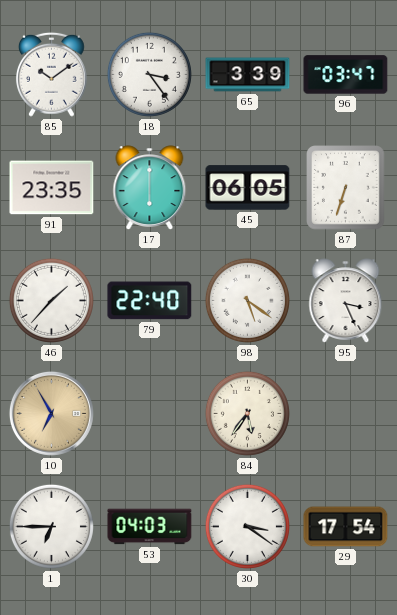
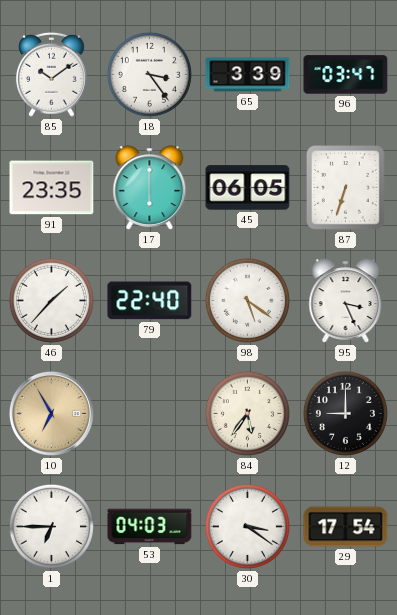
12: none -> 9:00 (345, 413)
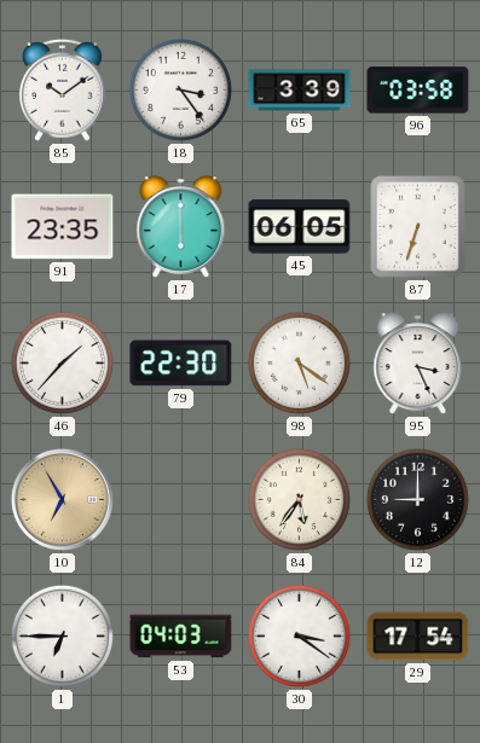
96: 03:47 -> 03:58 (418, 91)
79: 22:40 -> 22:30 (181, 364)
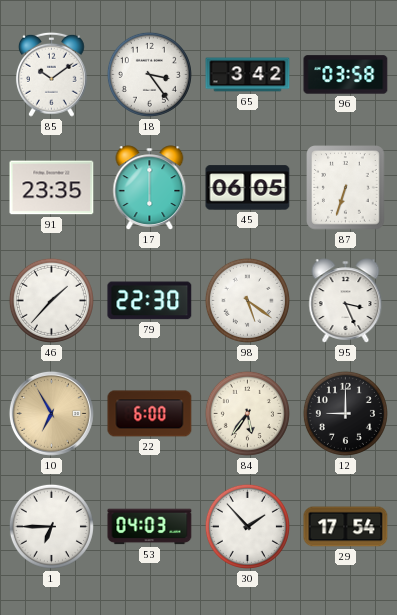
65: 3:39 -> 3:42 (248, 75)
22: none -> 6:00 (150, 414)
30: 3:21 -> 1:53 (247, 526)
